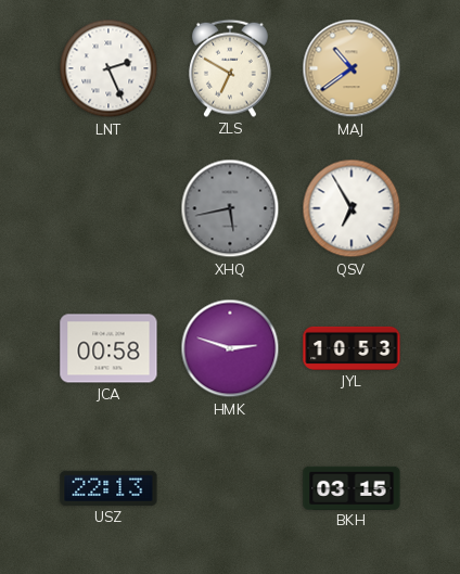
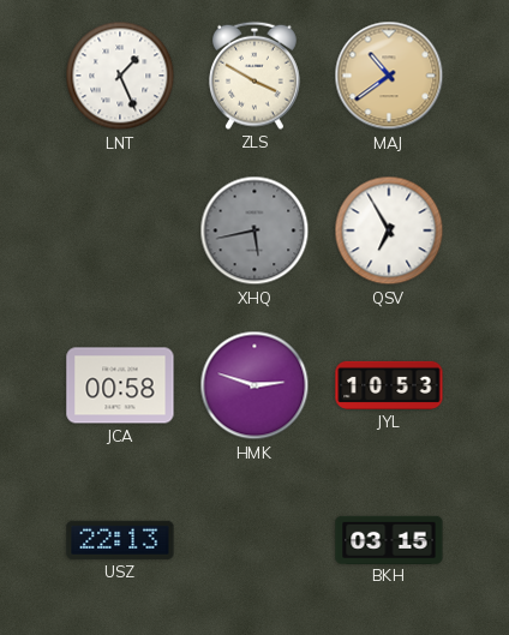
LNT: 2:26 -> 1:26 (120, 76)
ZLS: 6:50 -> 3:50 (254, 76)
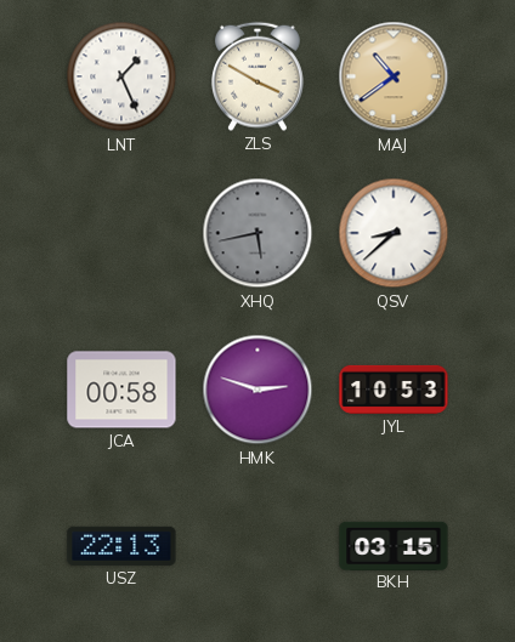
QSV: 6:55 -> 8:38 (394, 233)
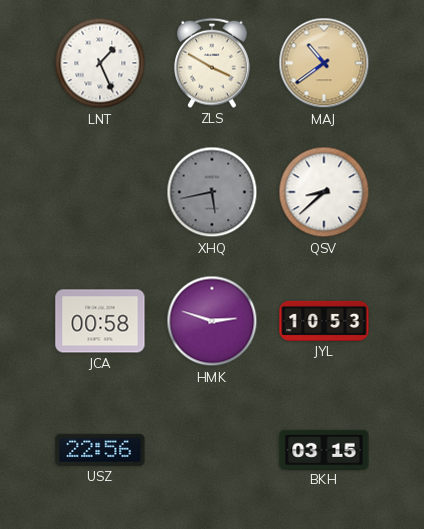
USZ: 22:13 -> 22:56 (100, 450)
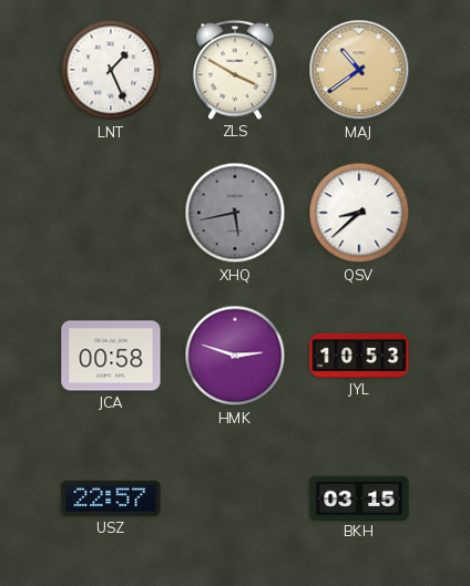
USZ: 22:56 -> 22:57 (111, 498)
